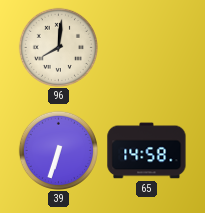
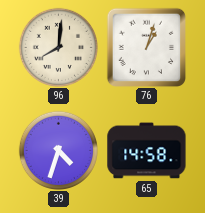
76: none -> 1:03 (146, 47)
39: 6:33 -> 4:33 (58, 150)
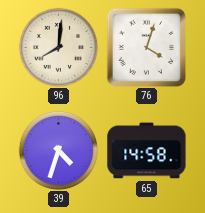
76: 1:03 -> 4:03 (146, 47)
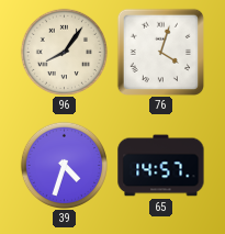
96: 8:01 -> 8:06 (64, 52)
65: 14:58 -> 14:57 (161, 166)
